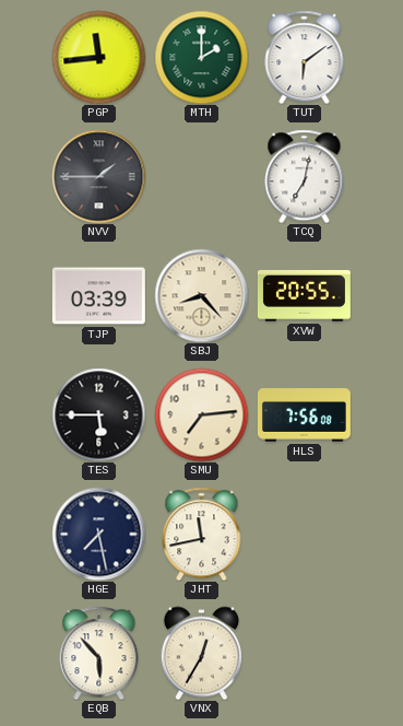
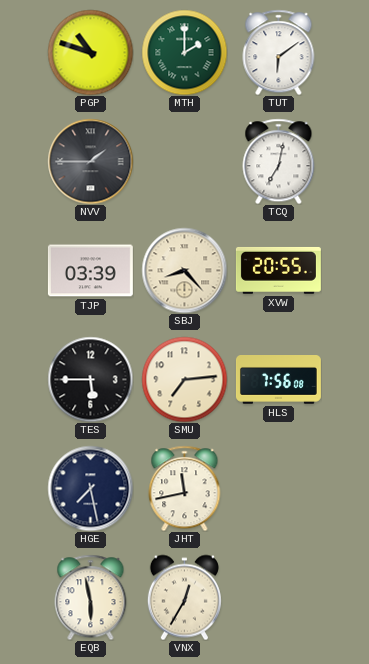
PGP: 11:44 -> 10:48 (90, 52)
EQB: 5:53 -> 5:58 (91, 597)
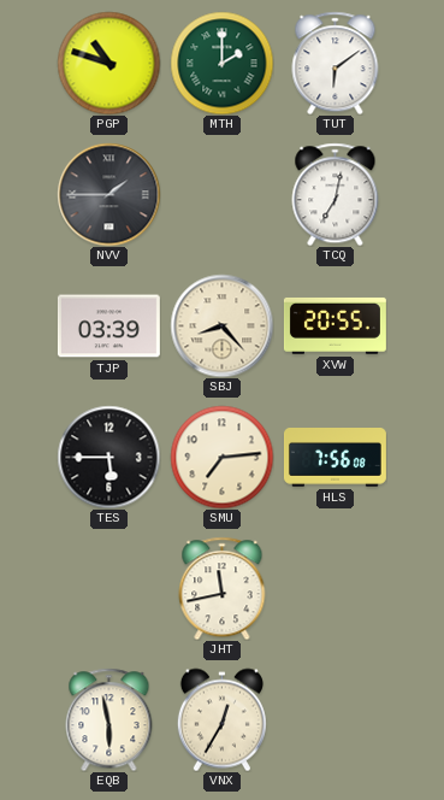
HGE: 7:28 -> none (90, 488)
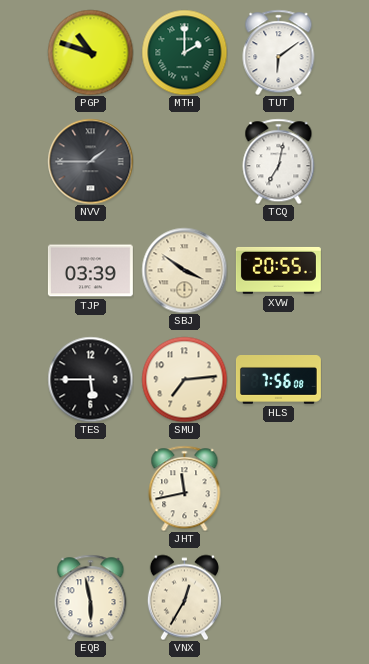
SBJ: 8:23 -> 3:51 (184, 270)
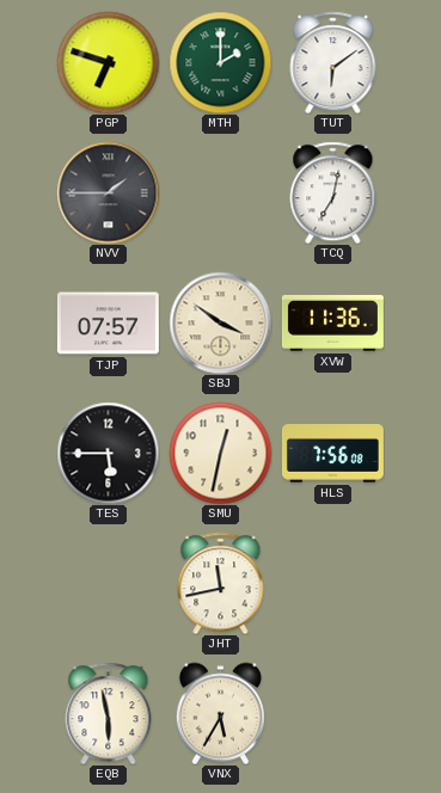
PGP: 10:48 -> 6:48 (108, 62)
TJP: 03:39 -> 07:57 (108, 324)
XVW: 20:55 -> 11:36 (332, 322)
SMU: 7:14 -> 12:32 (220, 453)
VNX: 12:35 -> 5:35 (220, 713)
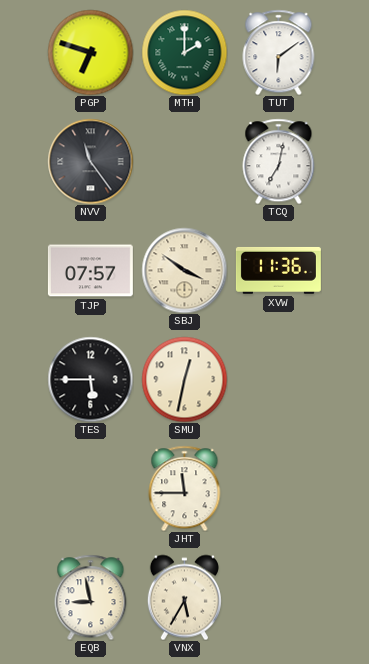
NVV: 1:45 -> 11:24 (90, 161)
HLS: 7:56 -> none (332, 454)
JHT: 11:43 -> 11:45 (185, 488)
EQB: 5:58 -> 8:58 (91, 597)
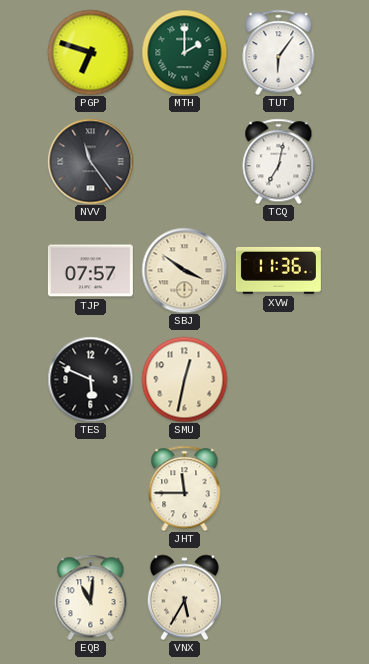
TUT: 6:09 -> 6:06 (279, 52)
TES: 5:45 -> 5:49 (90, 379)
EQB: 8:58 -> 11:01 (91, 597)
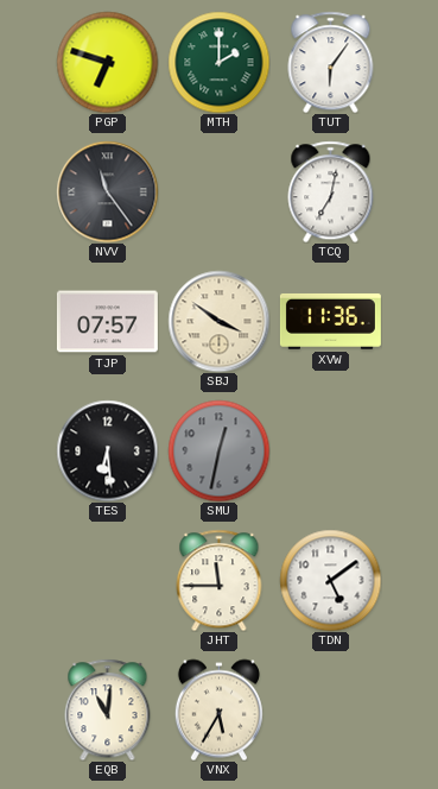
TES: 5:49 -> 6:29 (107, 450)
SMU dial: cream -> grey (218, 450)
TDN: none -> 5:09 (330, 580)
